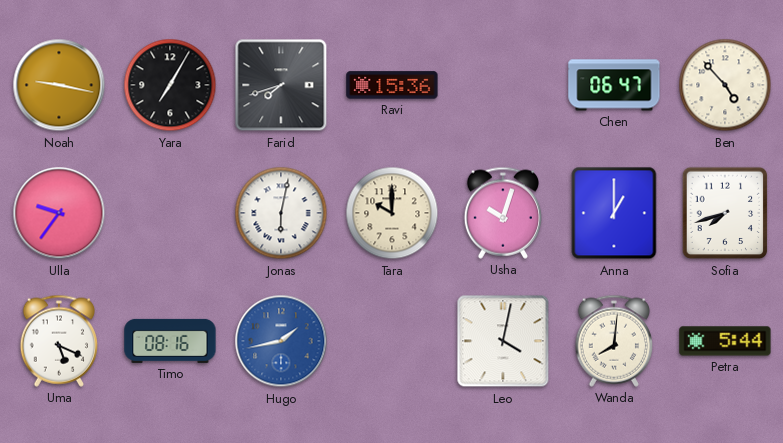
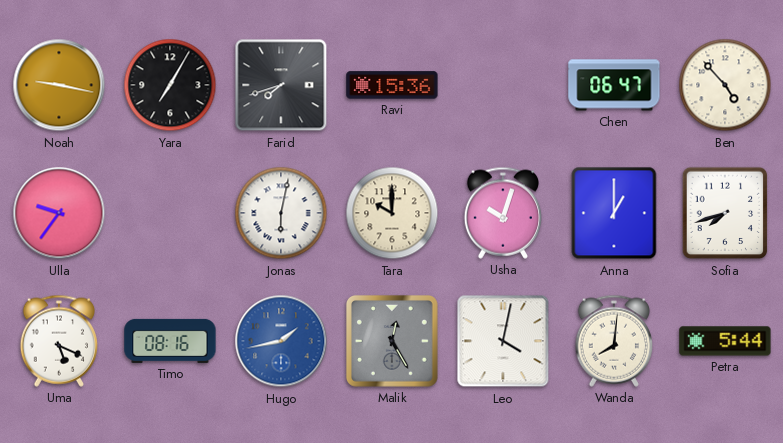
Malik: none -> 12:25 (392, 341)
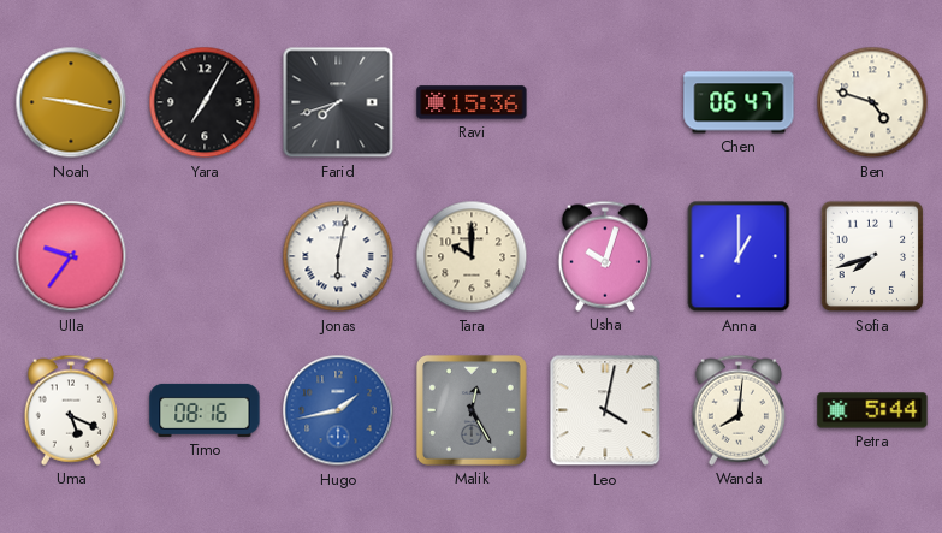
Ben: 4:53 -> 4:48 (872, 102)
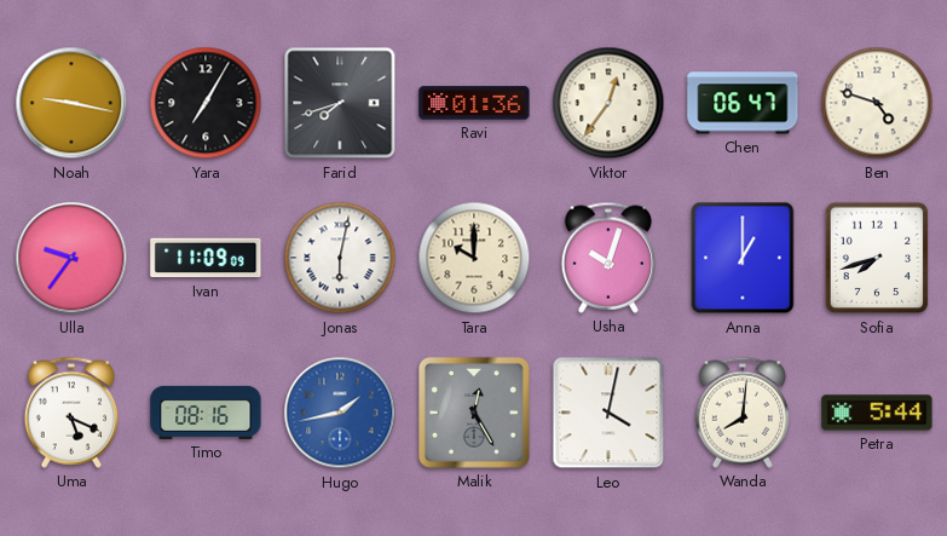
Ravi: 15:36 -> 01:36 (474, 103)
Viktor: none -> 12:36 (608, 103)
Ivan: none -> 11:09 (206, 258)
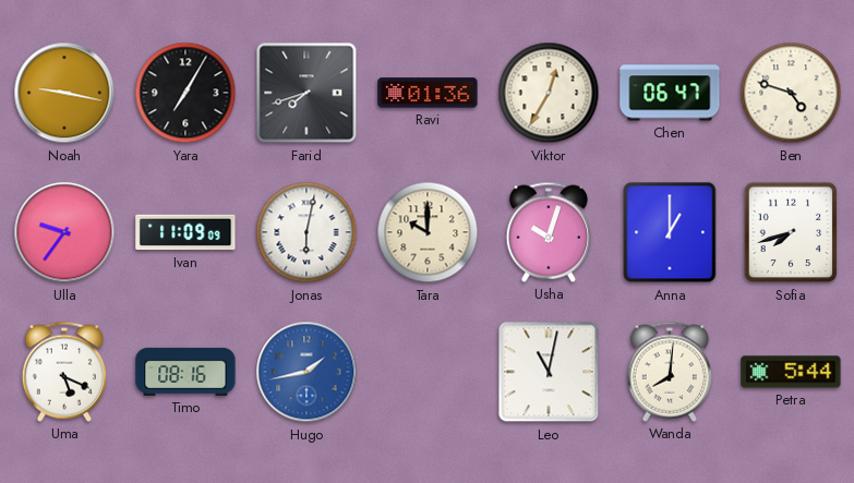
Viktor: 12:36 -> 12:35 (549, 93)
Malik: 12:25 -> none (474, 413)
Leo: 4:02 -> 11:02 (549, 372)
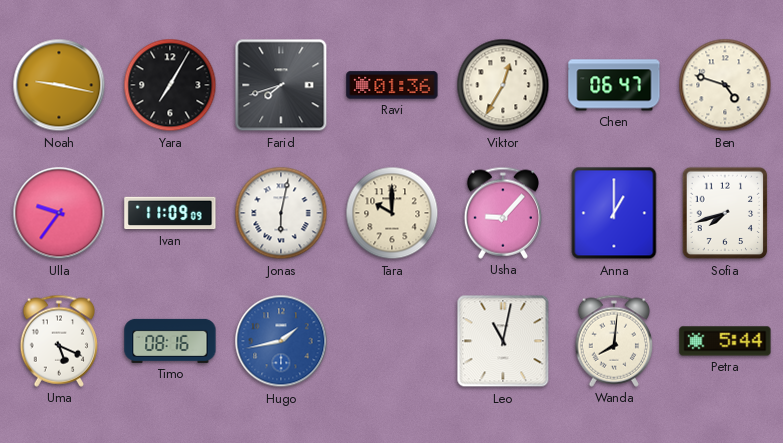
Usha: 10:03 -> 9:07 (502, 213)
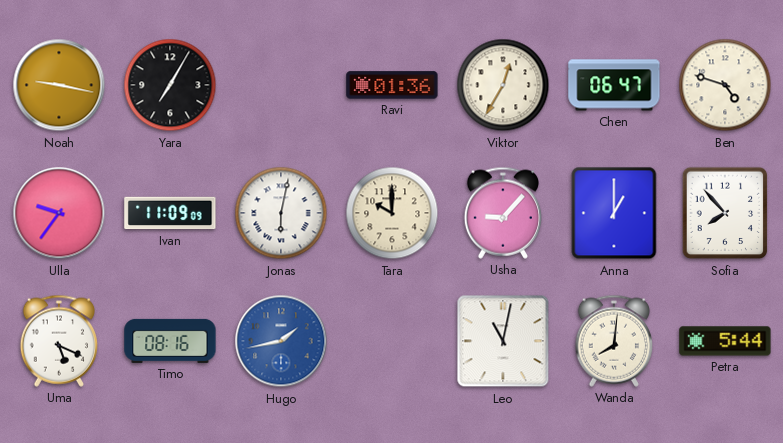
Farid: 7:42 -> none (281, 85)
Sofia: 7:42 -> 7:53 (725, 213)
